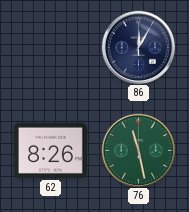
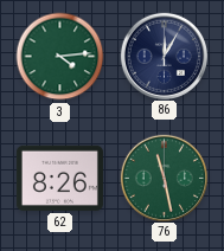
3: none -> 4:14 (60, 57)
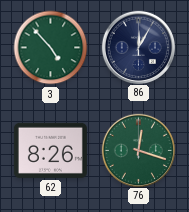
3: 4:14 -> 4:53 (51, 48)
76: 11:28 -> 12:18 (138, 150)
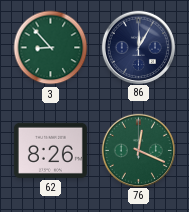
3: 4:53 -> 8:53 (51, 48)
76: 12:18 -> 12:19 (138, 150)
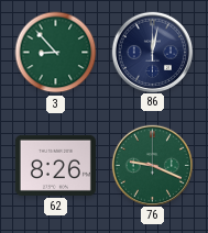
86: 12:05 -> 12:02 (152, 52)
76: 12:19 -> 9:19 (152, 165)
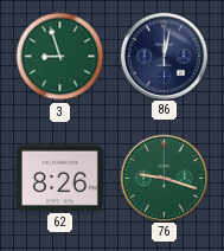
3: 8:53 -> 8:57 (60, 57)
76: 9:19 -> 9:18 (164, 178)
